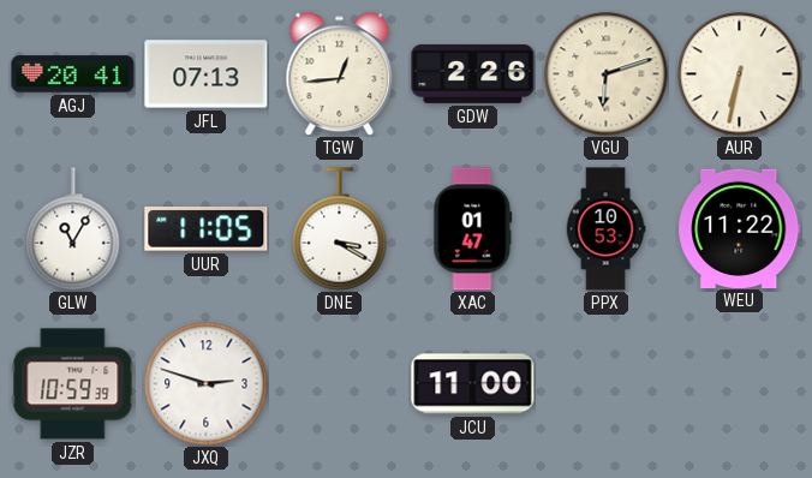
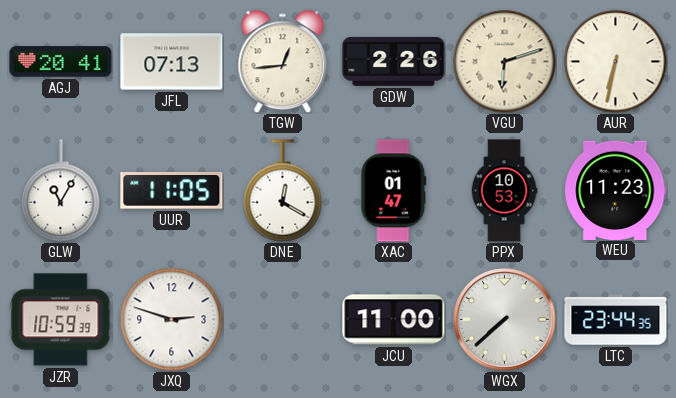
DNE: 3:20 -> 12:20 (283, 191)
WEU: 11:22 -> 11:23 (616, 190)
WGX: none -> 7:38 (505, 320)
LTC: none -> 23:44 (616, 320)
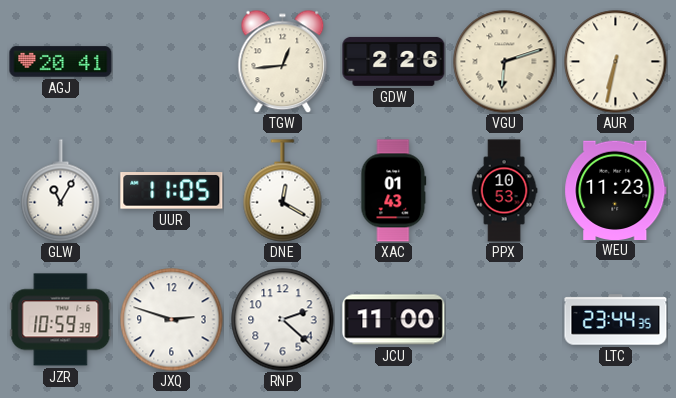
JFL: 07:13 -> none (172, 62)
XAC: 01:47 -> 01:43 (394, 191)
RNP: none -> 2:22 (283, 320)
WGX: 7:38 -> none (505, 320)
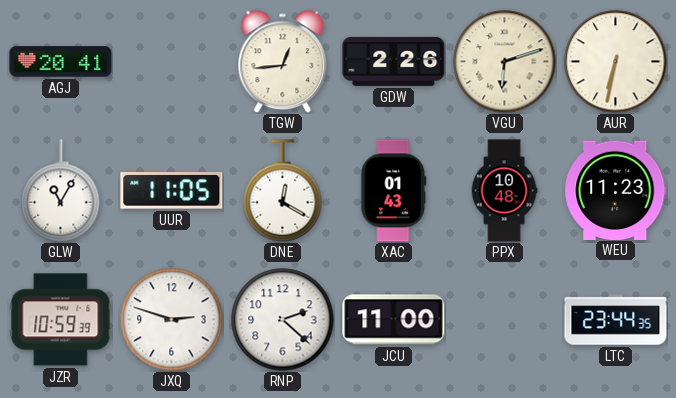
PPX: 10:53 -> 10:48 (504, 191)
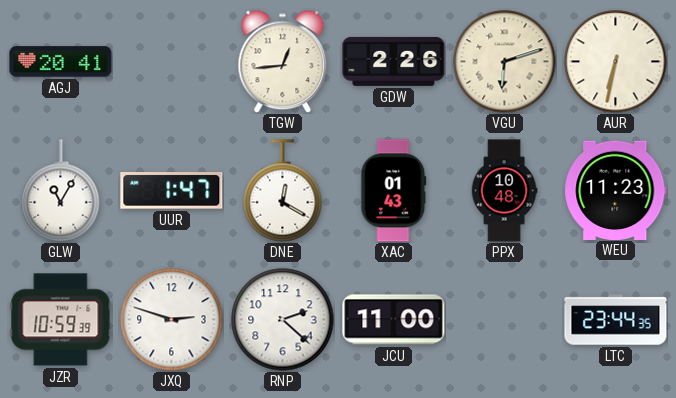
UUR: 11:05 -> 1:47 (172, 191)
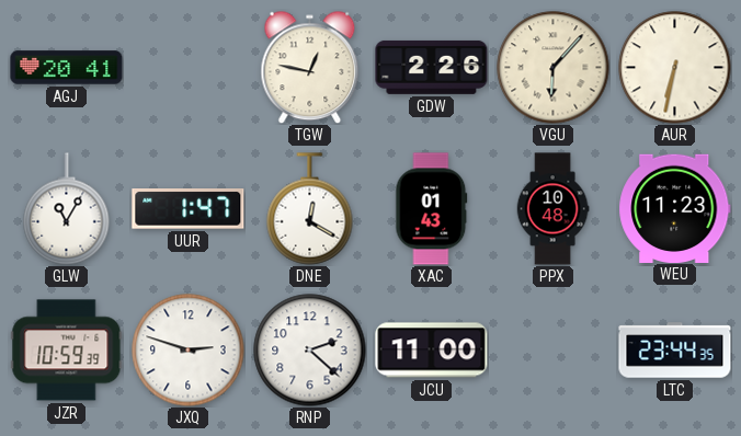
TGW: 12:44 -> 12:47 (310, 67)
VGU: 6:12 -> 6:07 (554, 68)
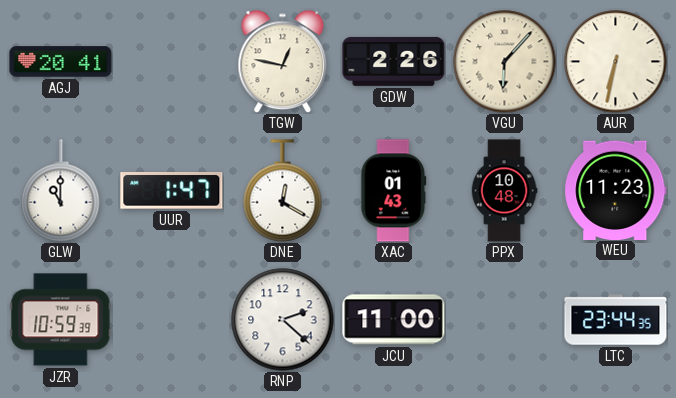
GLW: 11:05 -> 11:00 (61, 191)
JXQ: 2:48 -> none (189, 351)
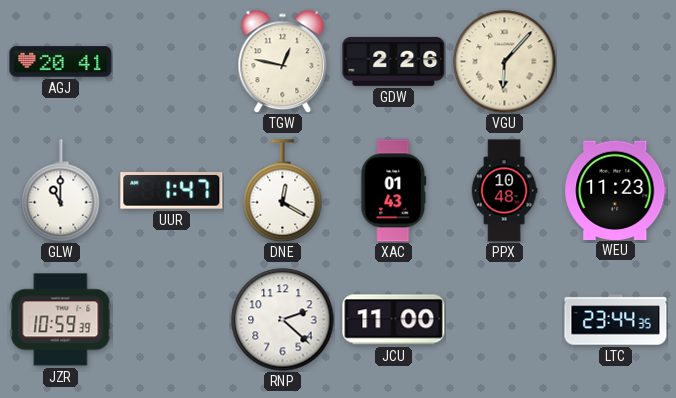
AUR: 6:32 -> none (616, 62)
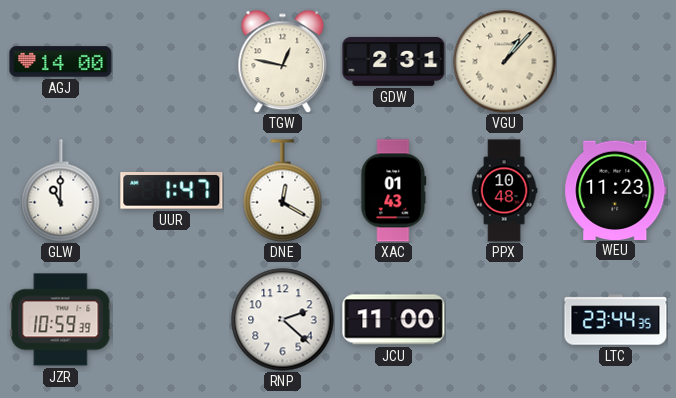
AGJ: 20:41 -> 14:00 (61, 62)
GDW: 2:26 -> 2:31 (394, 61)
VGU: 6:07 -> 1:07 (505, 62)
